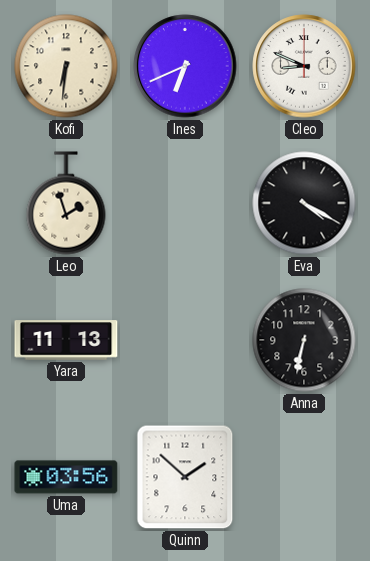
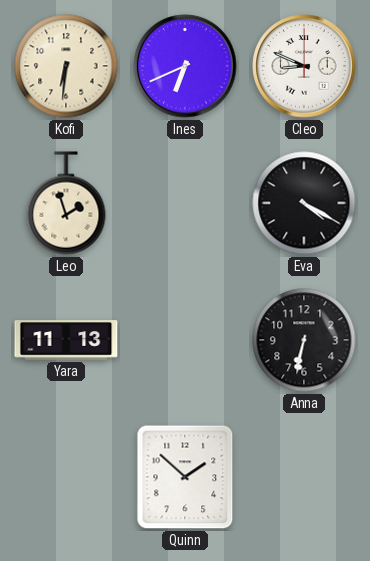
Uma: 03:56 -> none (66, 477)
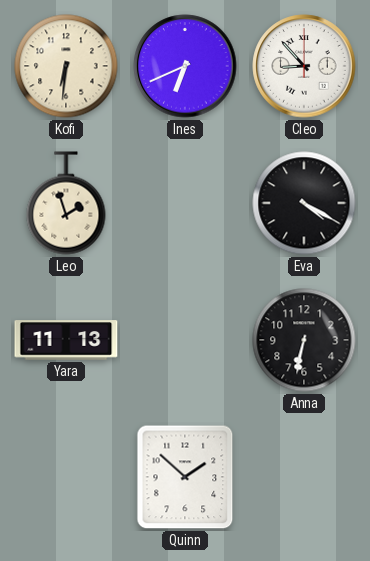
Cleo: 8:49 -> 8:53 (304, 66)
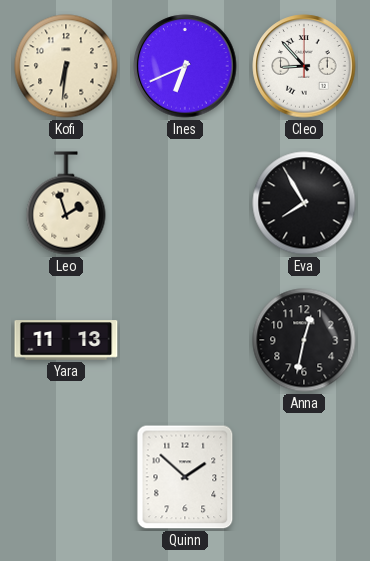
Eva: 4:20 -> 7:55 (304, 203)
Anna: 6:32 -> 12:32 (304, 340)
